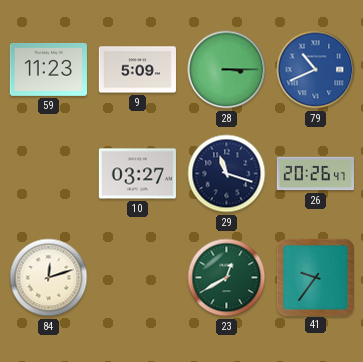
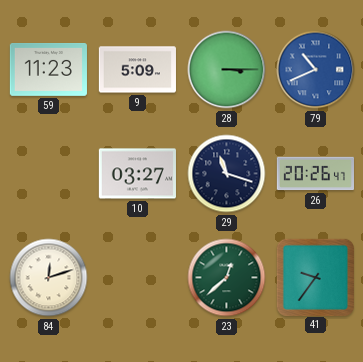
23: 12:40 -> 12:38 (227, 278)
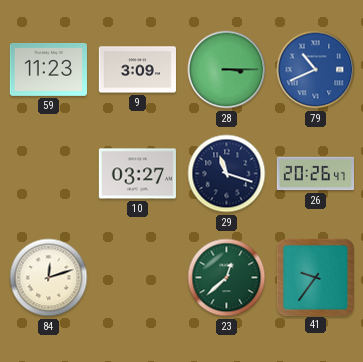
9: 5:09 -> 3:09 (137, 70)
